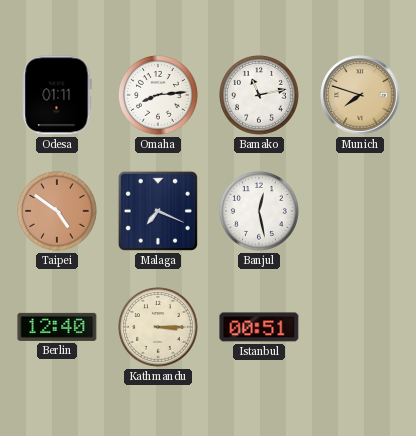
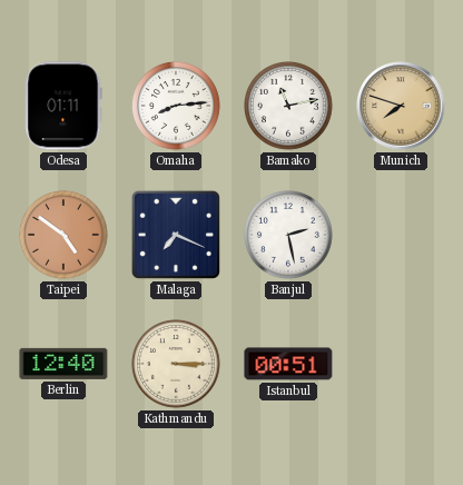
Banjul: 12:28 -> 2:28 (289, 236)
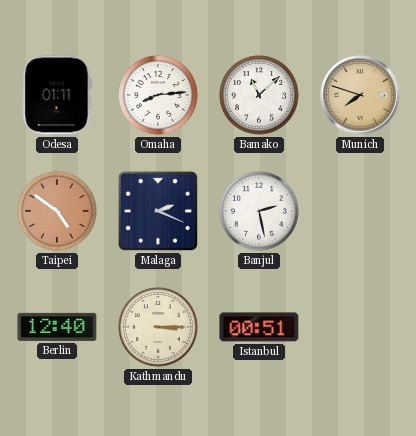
Bamako: 11:13 -> 11:08 (260, 96)
Malaga: 7:19 -> 2:19 (158, 211)
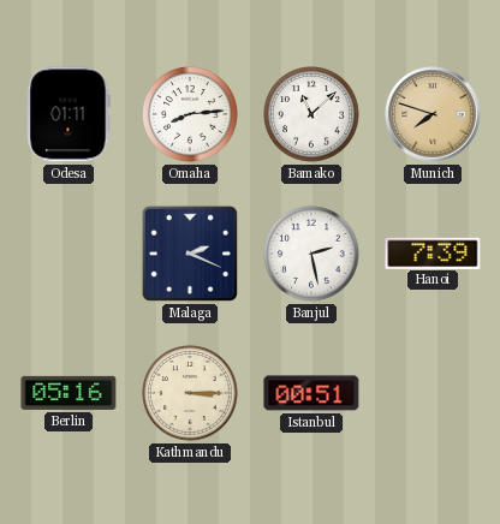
Taipei: 4:51 -> none (58, 212)
Hanoi: none -> 7:39 (433, 252)
Berlin: 12:40 -> 05:16 (69, 393)
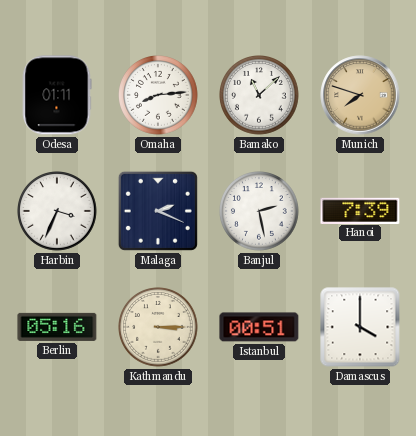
Harbin: none -> 3:34 (58, 212)
Damascus: none -> 4:00 (360, 327)
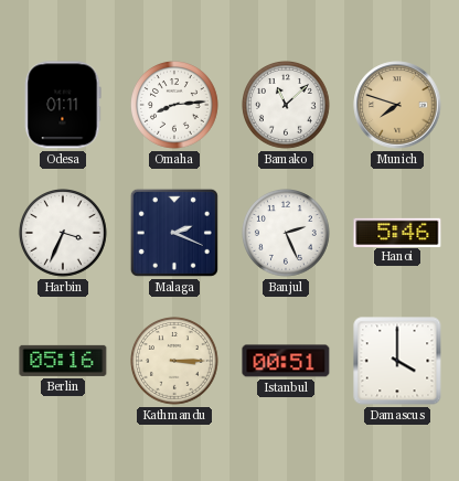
Banjul: 2:28 -> 2:26 (287, 234)
Hanoi: 7:39 -> 5:46 (397, 232)
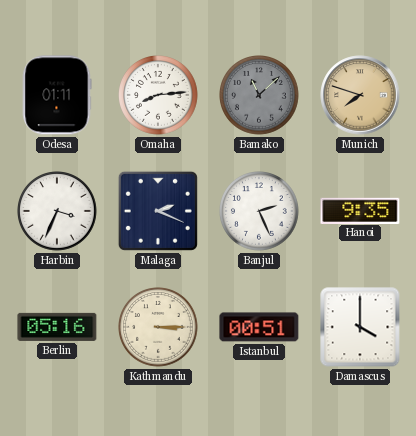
Bamako dial: white -> grey (260, 96)
Hanoi: 5:46 -> 9:35 (360, 210)
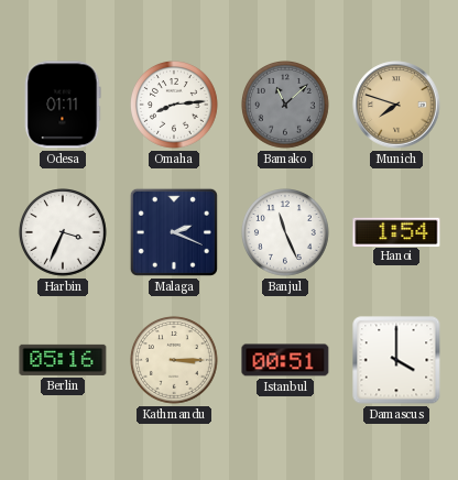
Banjul: 2:26 -> 11:26 (286, 233)
Hanoi: 9:35 -> 1:54 (396, 231)
